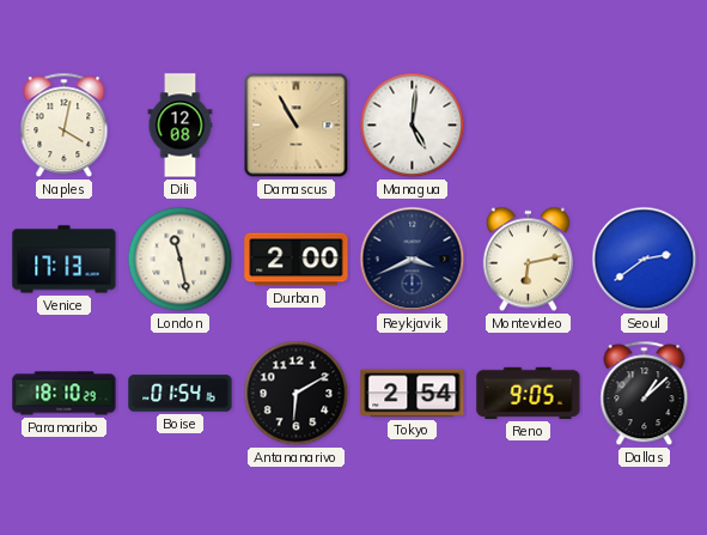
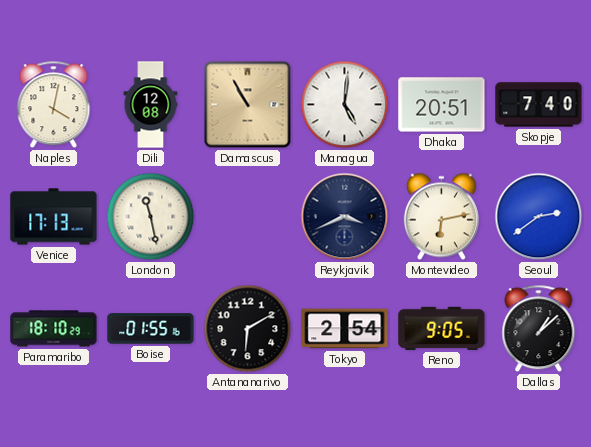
Dhaka: none -> 20:51 (442, 105)
Skopje: none -> 7:40 (539, 105)
Durban: 2:00 -> none (297, 260)
Boise: 01:54 -> 01:55 (151, 329)
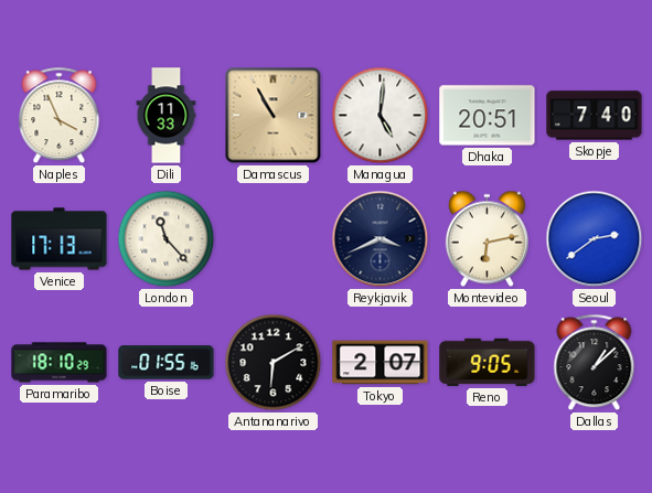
Naples: 4:02 -> 3:56 (60, 116)
Dili: 12:08 -> 11:33 (167, 116)
London: 11:28 -> 11:23 (167, 239)
Tokyo: 2:54 -> 2:07 (381, 363)
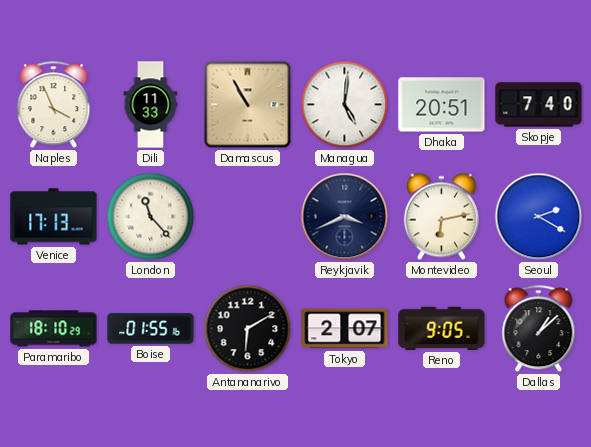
Seoul: 2:39 -> 2:20 (539, 217)
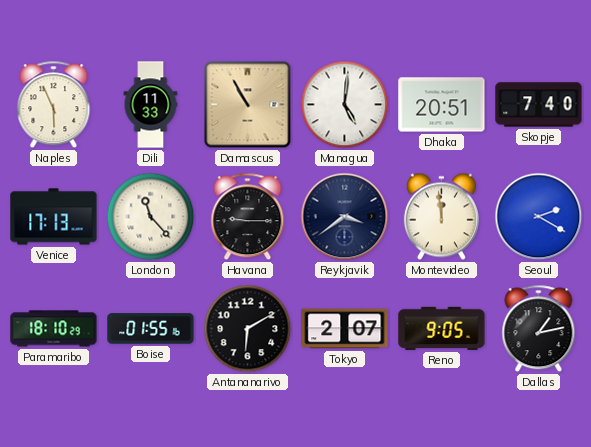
Naples: 3:56 -> 5:56 (54, 105)
Havana: none -> 9:15 (248, 217)
Reykjavik: 3:41 -> 3:39 (345, 217)
Montevideo: 6:13 -> 11:59 (441, 217)
Dallas: 1:08 -> 1:13 (539, 329)
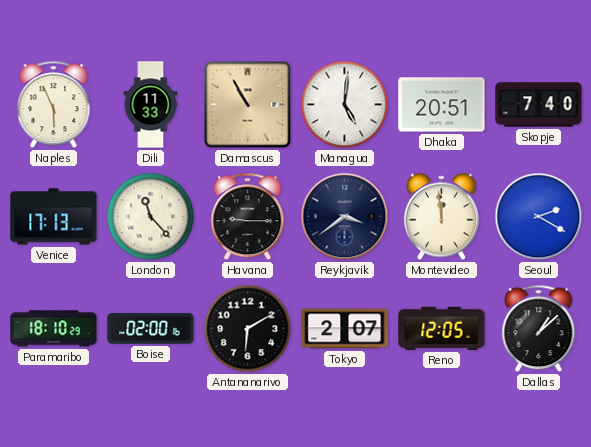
Boise: 01:55 -> 02:00 (151, 329)
Reno: 9:05 -> 12:05 (442, 328)
Dallas: 1:13 -> 1:08 (539, 329)
